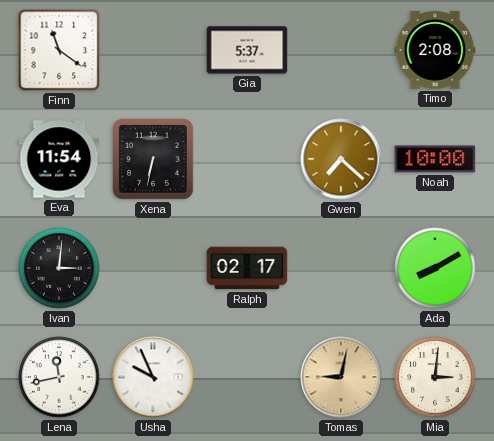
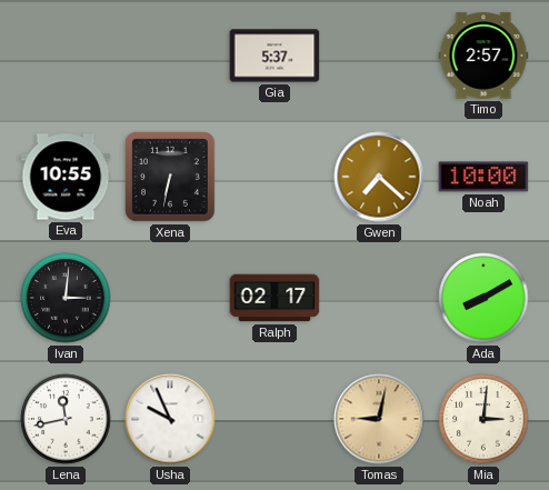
Finn: 11:21 -> none (59, 50)
Timo: 2:08 -> 2:57 (483, 56)
Eva: 11:54 -> 10:55 (66, 177)
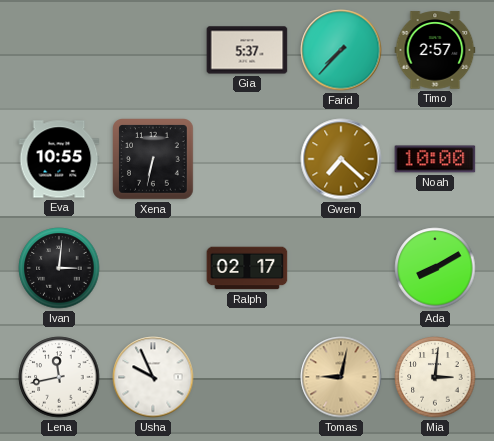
Farid: none -> 7:37 (341, 50)
